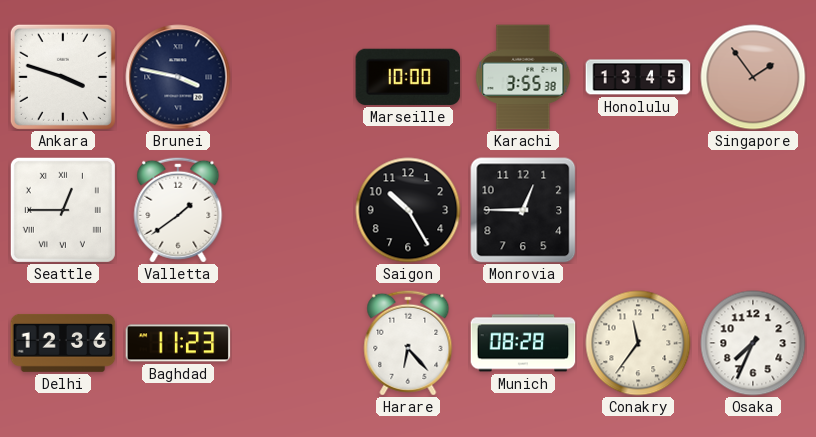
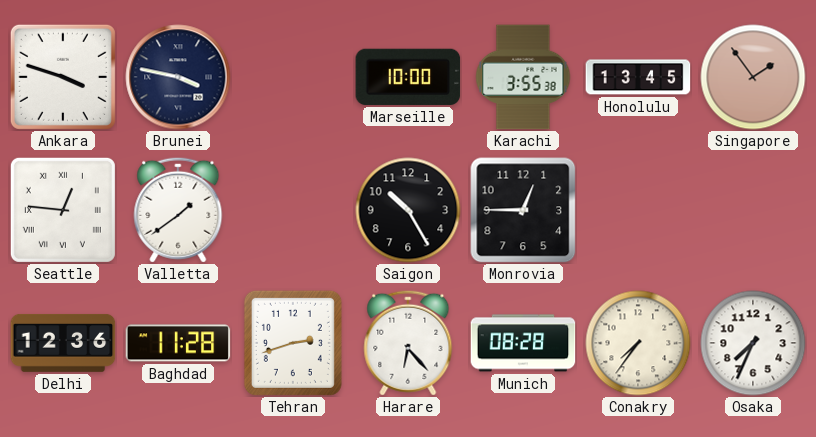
Seattle: 12:45 -> 12:46 (63, 210)
Baghdad: 11:23 -> 11:28 (178, 343)
Tehran: none -> 2:42 (293, 343)
Conakry: 11:36 -> 7:36 (638, 343)
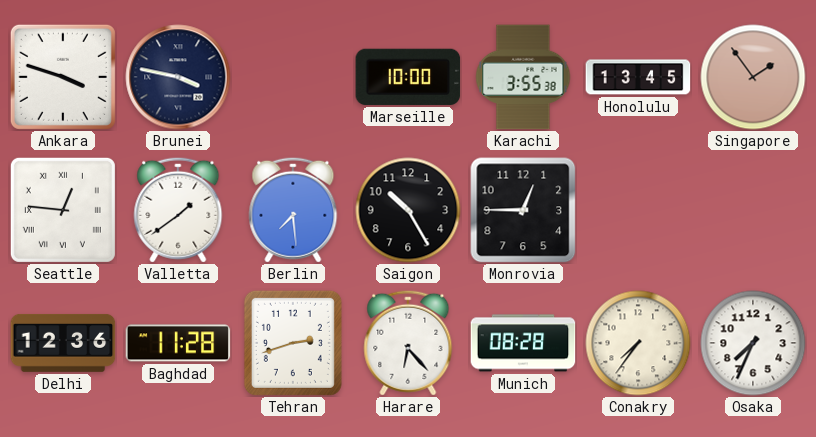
Berlin: none -> 7:29 (293, 210)
